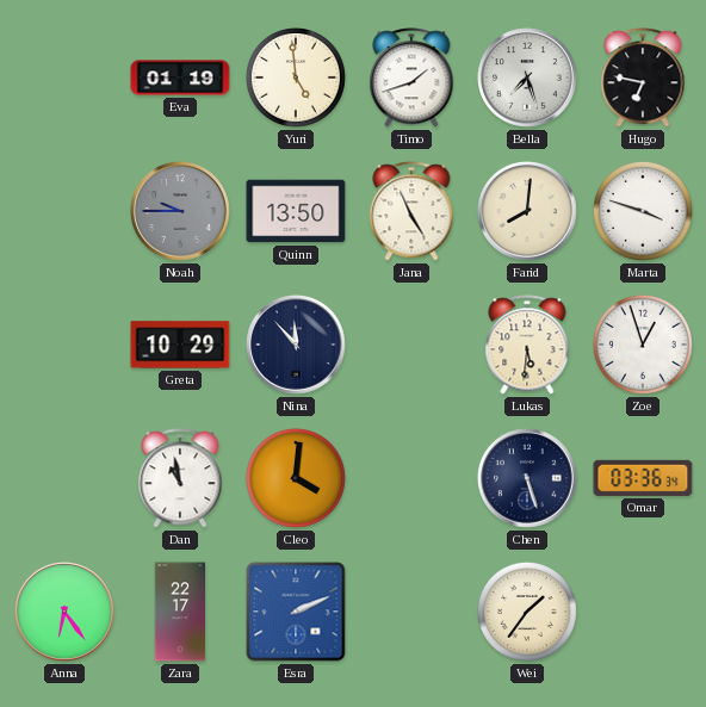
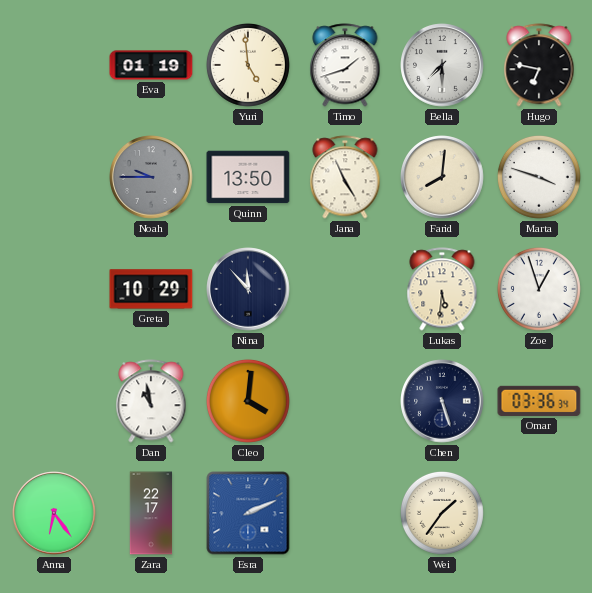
Bella: 7:27 -> 7:30 (442, 65)
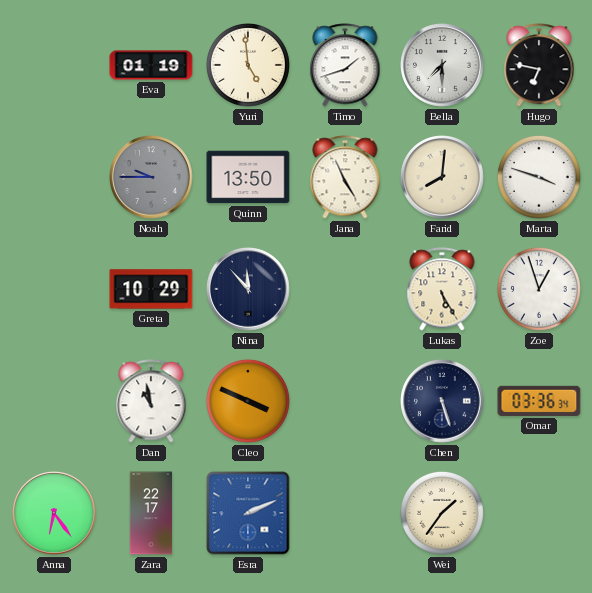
Lukas: 5:31 -> 5:25 (442, 289)
Cleo: 4:01 -> 3:49 (248, 401)
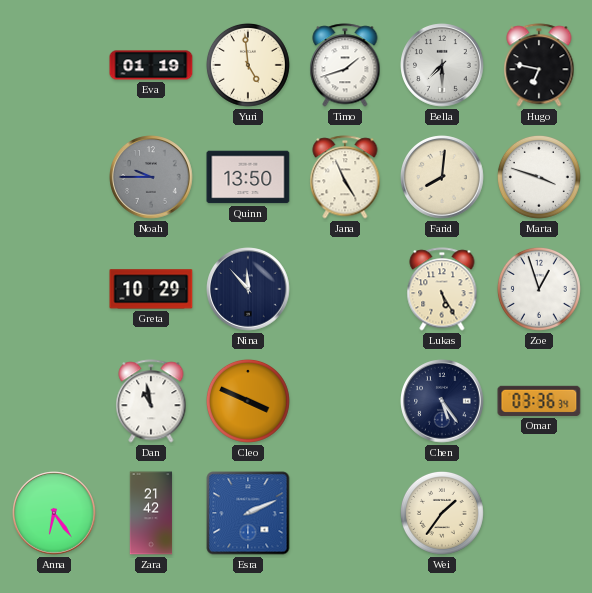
Chen: 5:27 -> 5:24 (442, 401)
Zara: 22:17 -> 21:42 (151, 513)
